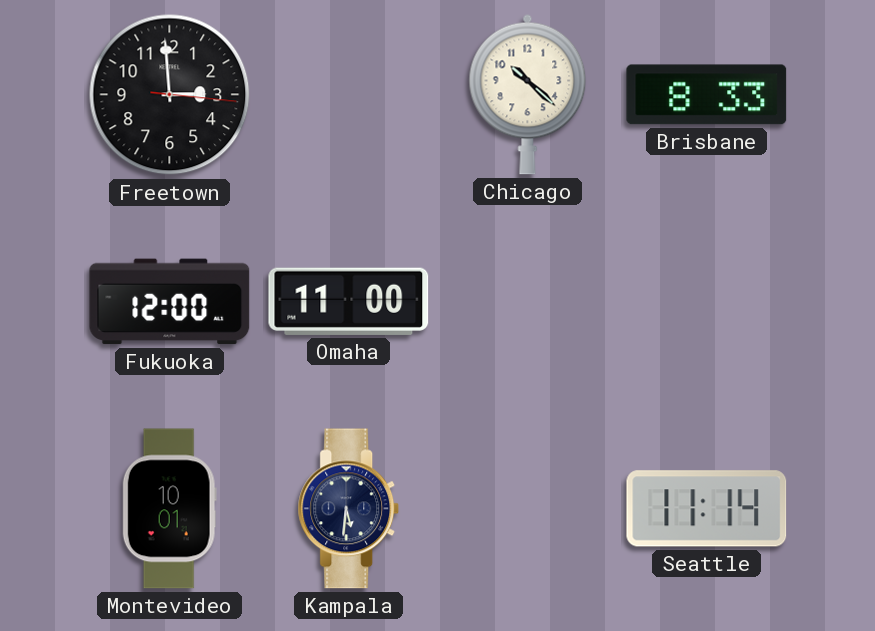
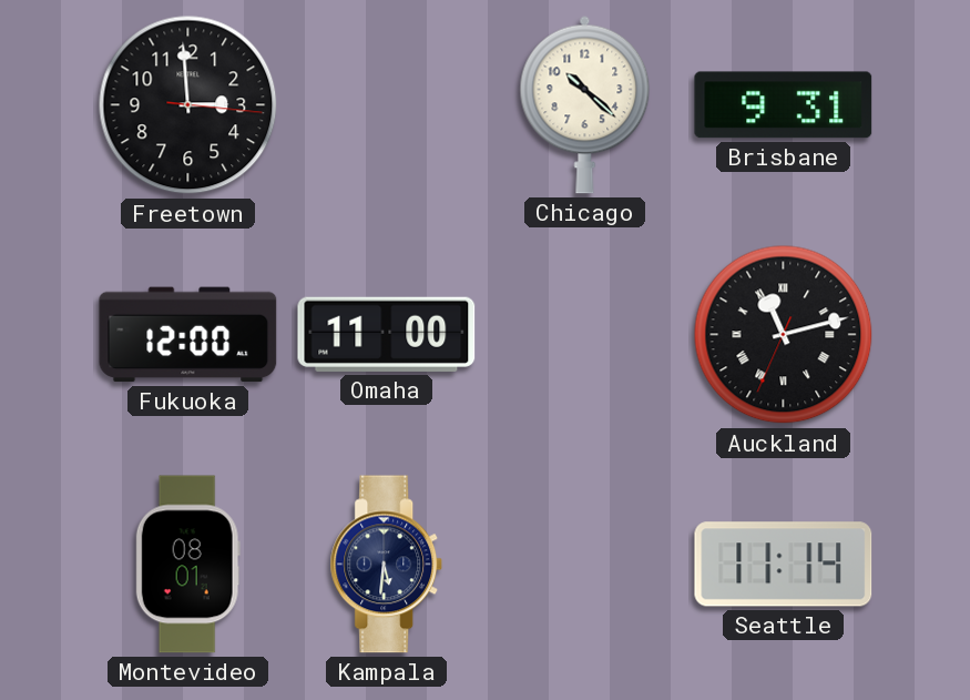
Brisbane: 8:33 -> 9:31 (784, 105)
Auckland: none -> 11:12 (784, 335)
Montevideo: 10:01 -> 08:01 (187, 565)
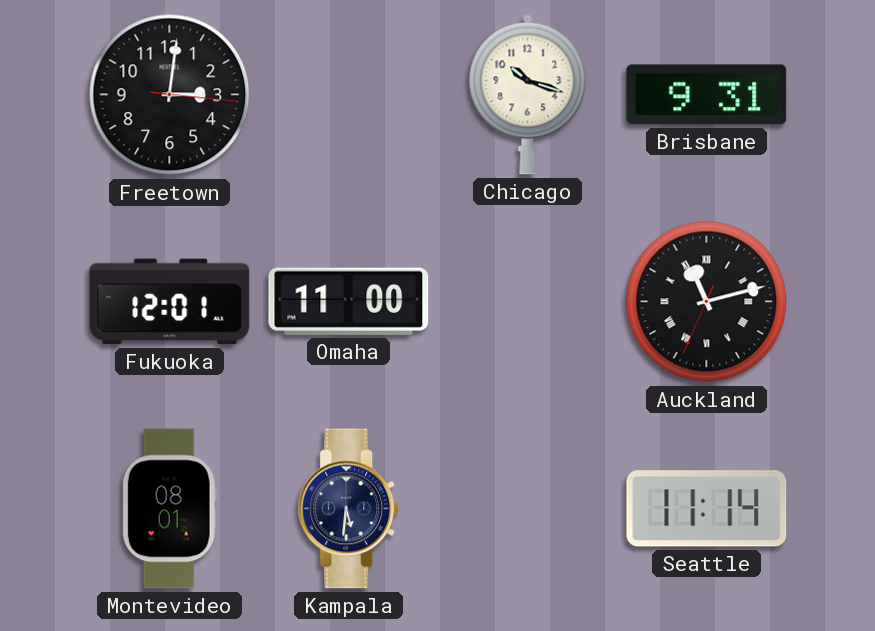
Freetown: 2:59 -> 3:01 (170, 95)
Chicago: 10:22 -> 10:18 (528, 94)
Fukuoka: 12:00 -> 12:01 (170, 302)
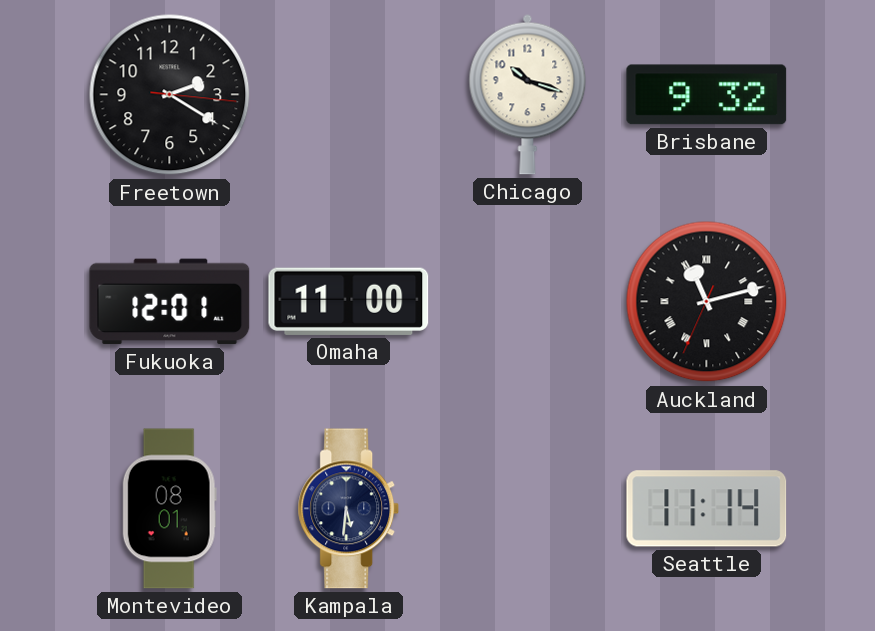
Freetown: 3:01 -> 2:20 (170, 95)
Brisbane: 9:31 -> 9:32 (707, 95)
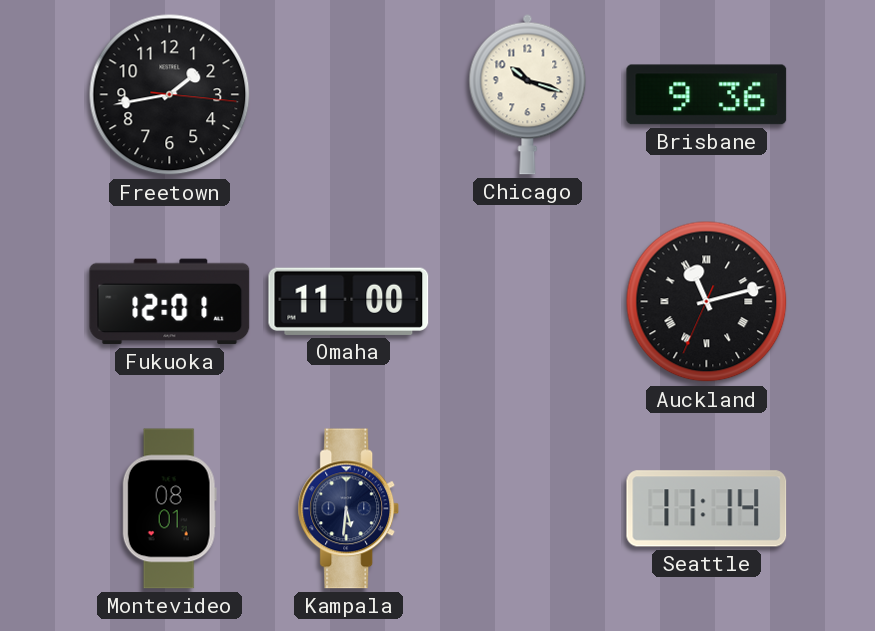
Freetown: 2:20 -> 1:43 (170, 95)
Brisbane: 9:32 -> 9:36 (707, 95)
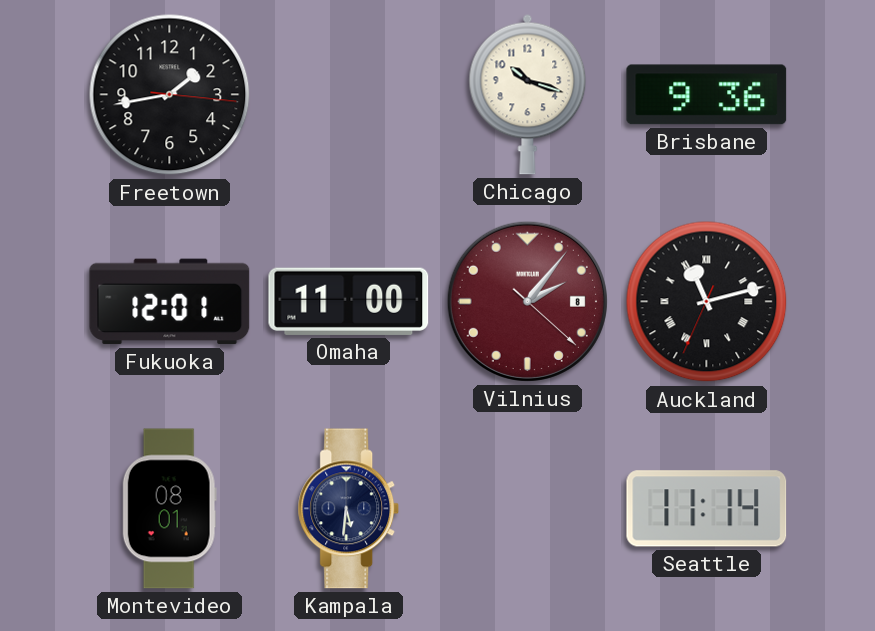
Vilnius: none -> 2:06 (527, 301)
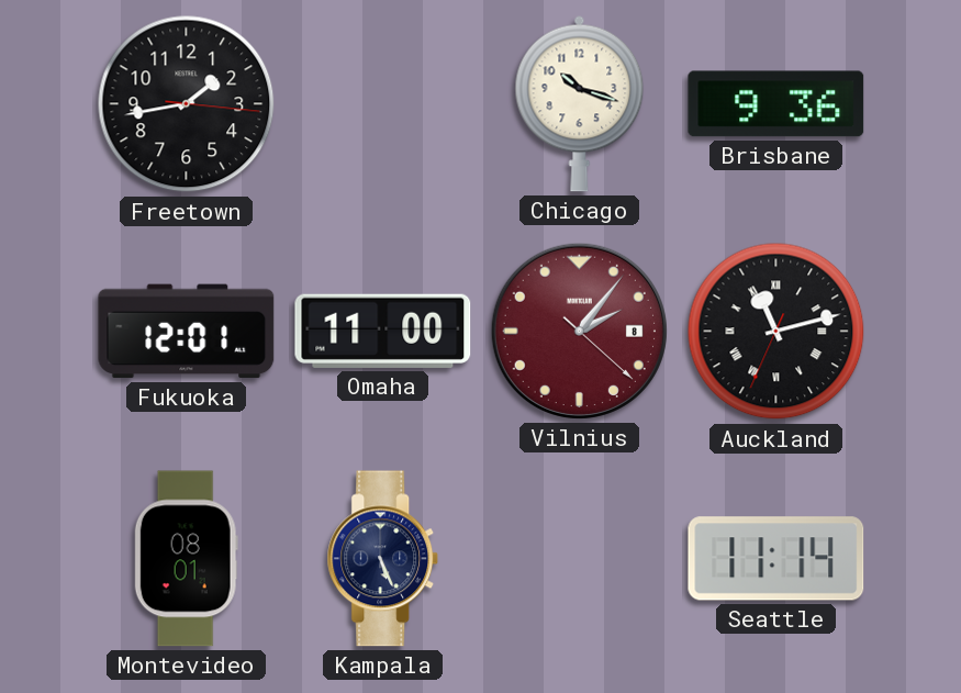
Kampala: 5:31 -> 5:26 (383, 559)
